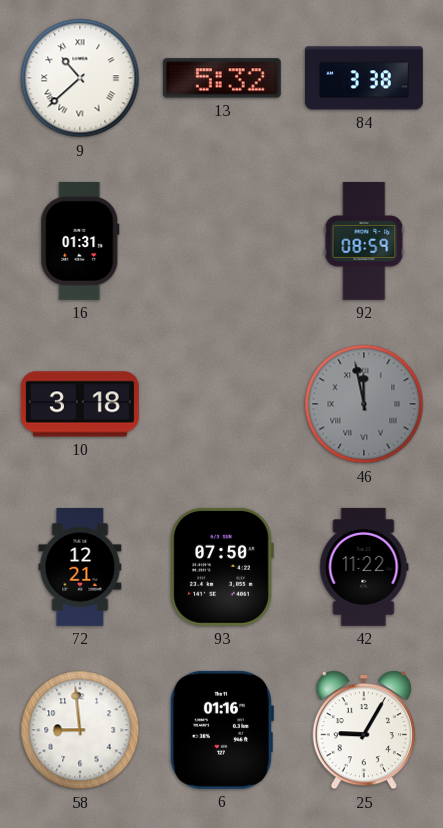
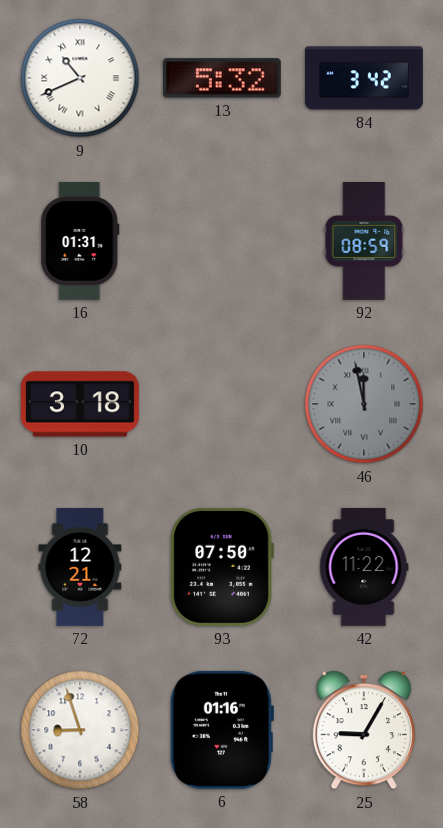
9: 10:38 -> 10:41 (80, 78)
84: 3:38 -> 3:42 (364, 78)
58: 8:59 -> 8:57 (80, 730)
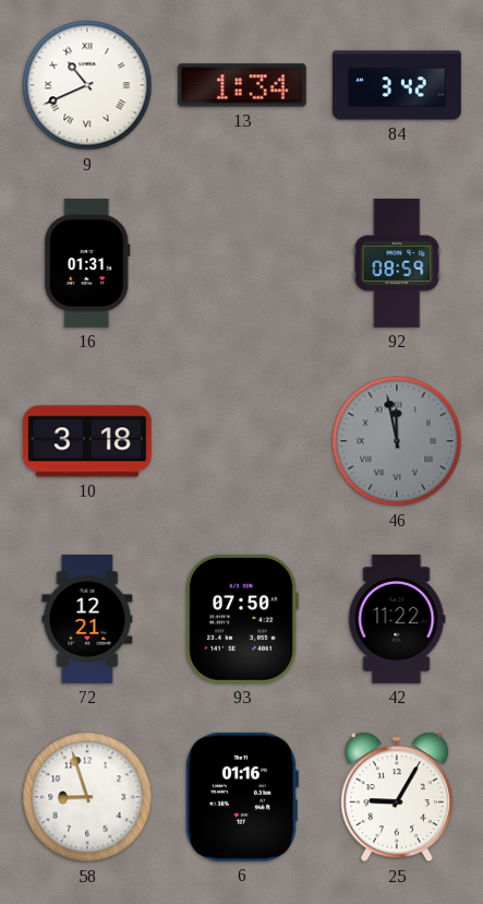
13: 5:32 -> 1:34 (242, 85)
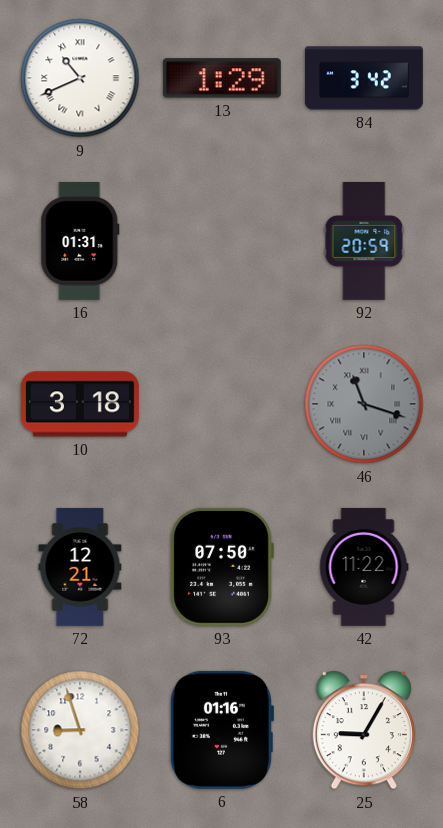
13: 1:34 -> 1:29 (222, 78)
92: 08:59 -> 20:59 (364, 241)
46: 11:58 -> 11:18 (364, 404)
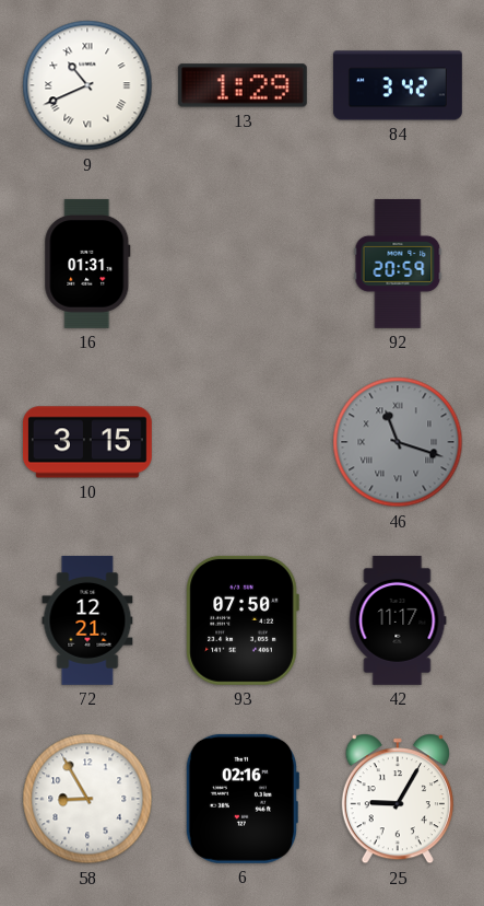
10: 3:18 -> 3:15 (87, 442)
42: 11:22 -> 11:17 (398, 620)
58: 8:57 -> 8:55 (87, 799)
6: 01:16 -> 02:16 (241, 799)
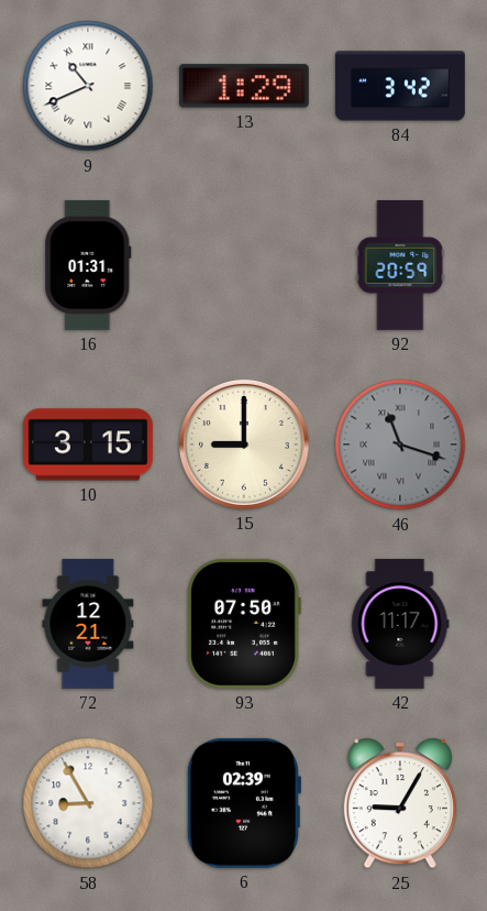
15: none -> 9:00 (244, 444)
6: 02:16 -> 02:39 (243, 803)
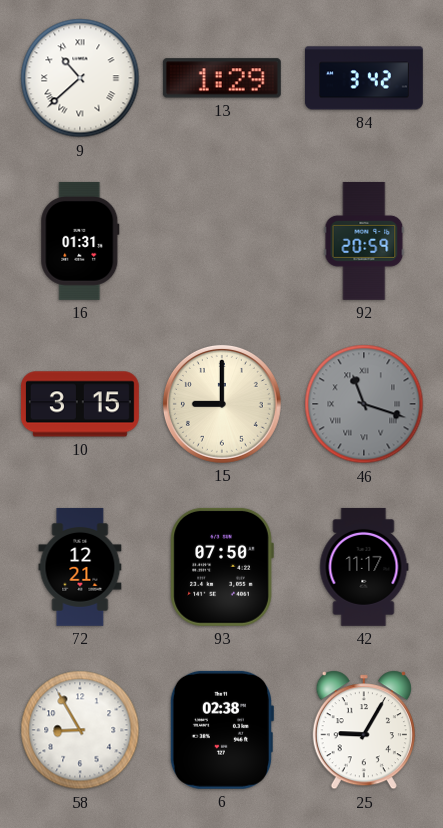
9: 10:41 -> 10:38 (80, 78)
6: 02:39 -> 02:38 (221, 730)
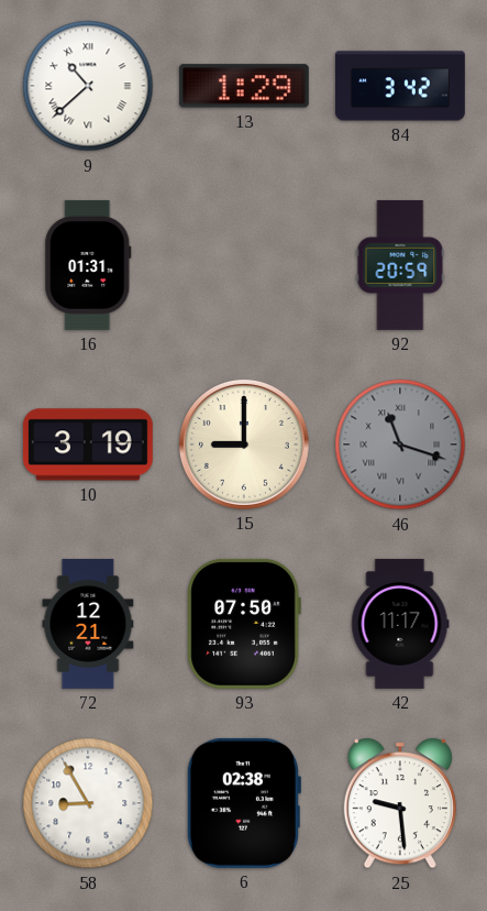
10: 3:15 -> 3:19 (88, 444)
25: 9:05 -> 9:29 (400, 803)
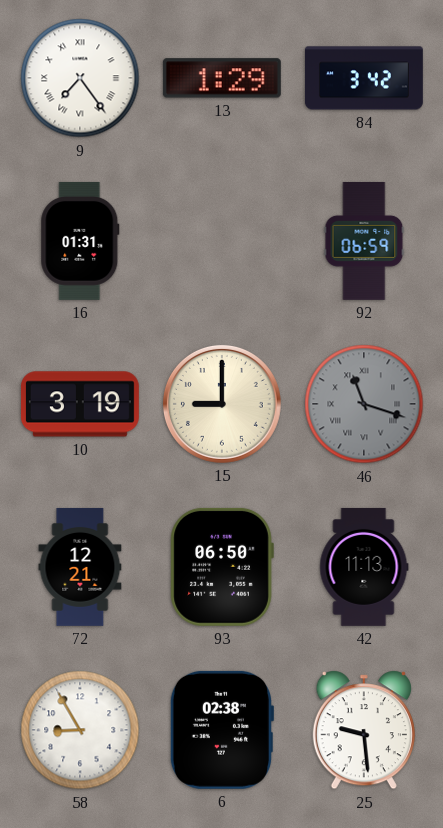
9: 10:38 -> 7:24 (80, 78)
92: 20:59 -> 06:59 (364, 241)
93: 07:50 -> 06:50 (222, 567)
42: 11:17 -> 11:13 (364, 567)
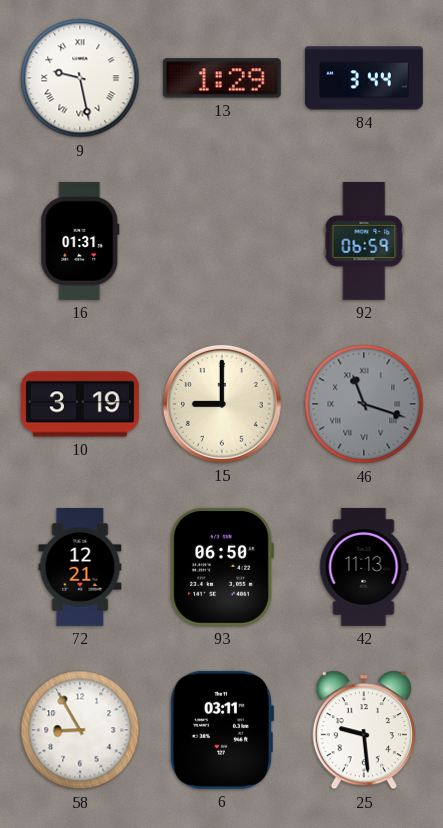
9: 7:24 -> 9:28 (80, 78)
84: 3:42 -> 3:44 (364, 78)
6: 02:38 -> 03:11 (221, 730)
